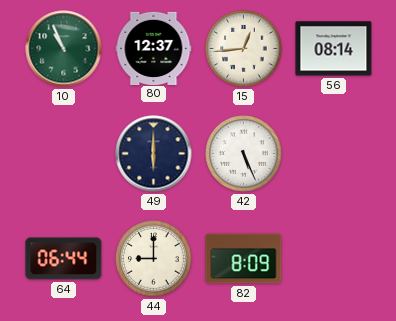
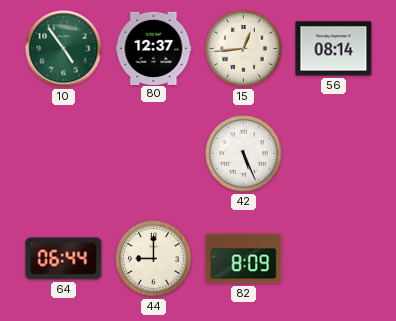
10: 10:56 -> 4:54 (64, 49)
49: 6:00 -> none (154, 154)
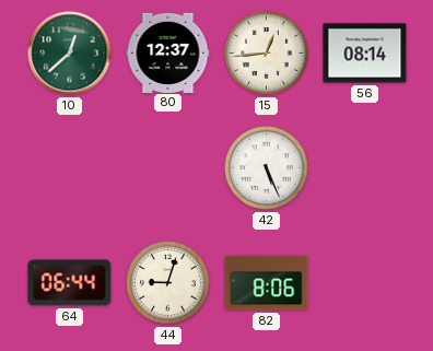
10: 4:54 -> 12:38 (70, 54)
44: 9:00 -> 9:03 (168, 283)
82: 8:09 -> 8:06 (267, 283)
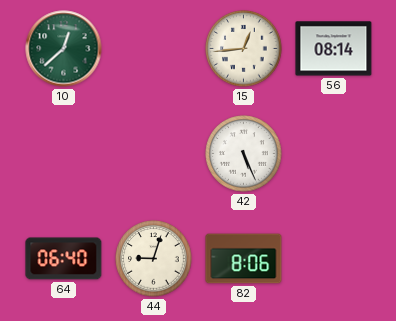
80: 12:37 -> none (168, 52)
64: 06:44 -> 06:40 (64, 259)
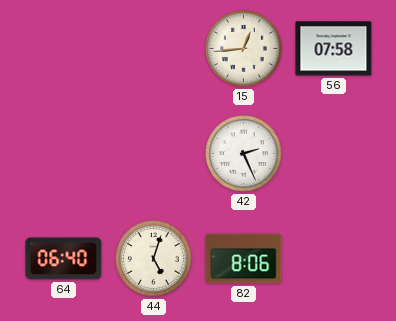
10: 12:38 -> none (64, 49)
56: 08:14 -> 07:58 (334, 49)
42: 5:26 -> 2:26 (244, 154)
44: 9:03 -> 5:03 (154, 259)
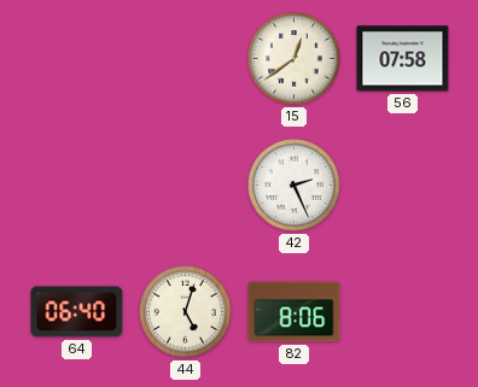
15: 12:44 -> 12:39 (295, 59)
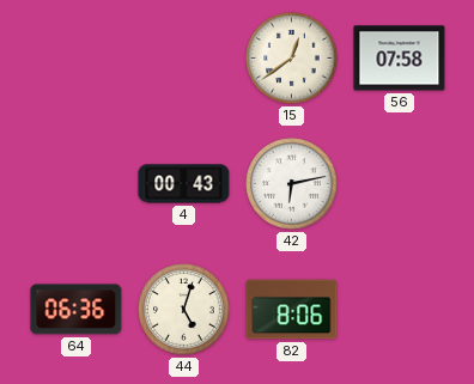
4: none -> 00:43 (184, 184)
42: 2:26 -> 6:13 (292, 184)
64: 06:40 -> 06:36 (77, 310)
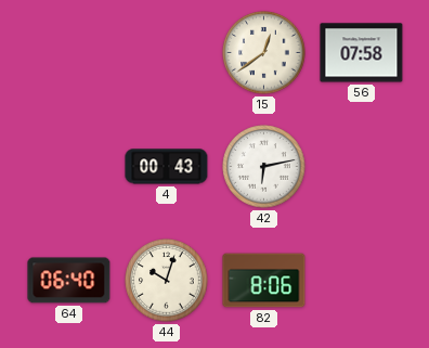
64: 06:36 -> 06:40 (69, 281)
44: 5:03 -> 10:03 (167, 281)
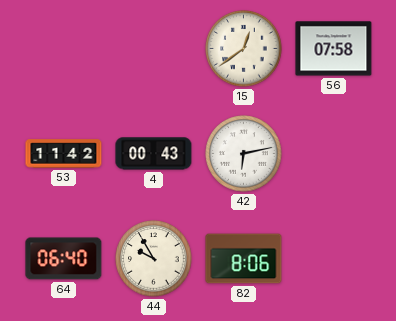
53: none -> 11:42 (64, 154)
44: 10:03 -> 9:55 (154, 259)
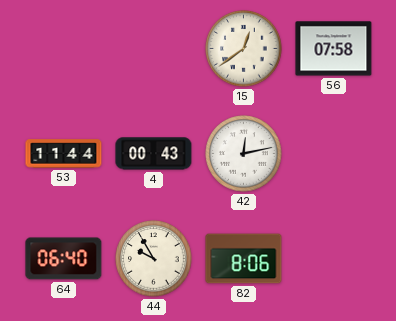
53: 11:42 -> 11:44 (64, 154)
42: 6:13 -> 12:13 (244, 154)
